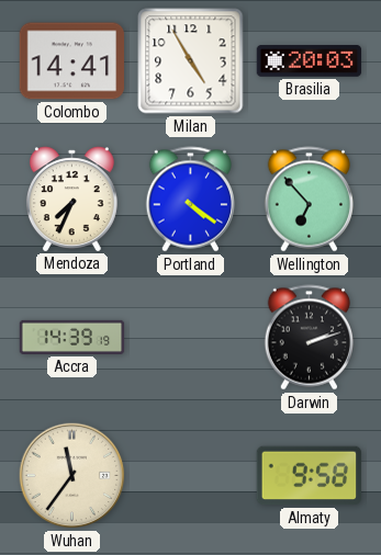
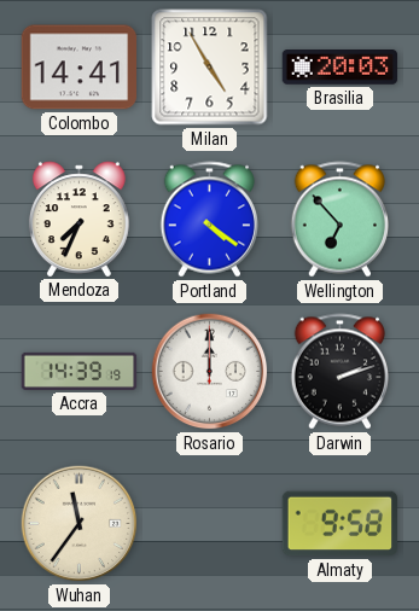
Rosario: none -> 12:00 (210, 372)
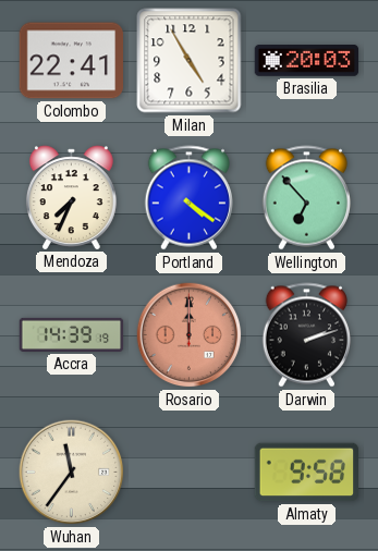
Colombo: 14:41 -> 22:41 (72, 61)
Rosario dial: white -> salmon (190, 335)
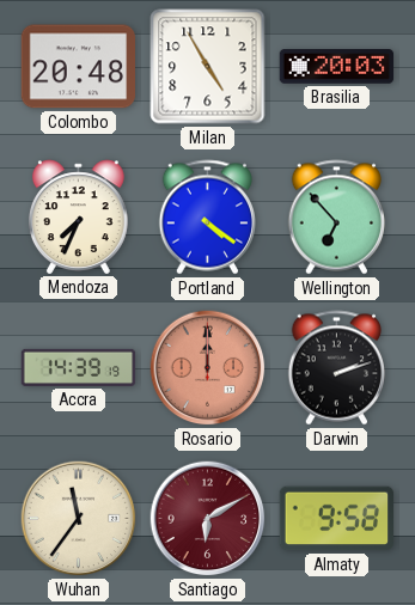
Colombo: 22:41 -> 20:48 (79, 67)
Santiago: none -> 6:10 (208, 519)
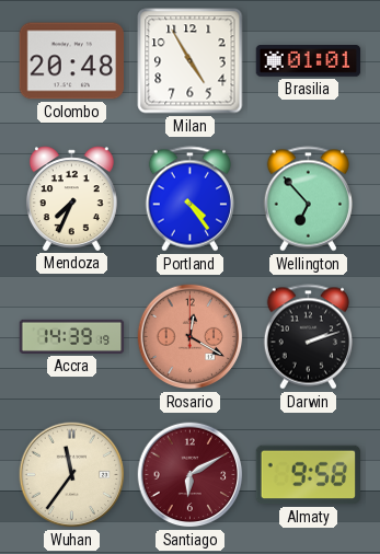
Brasilia: 20:03 -> 01:01 (309, 61)
Portland: 4:21 -> 4:24 (189, 199)
Rosario: 12:00 -> 12:20 (191, 337)
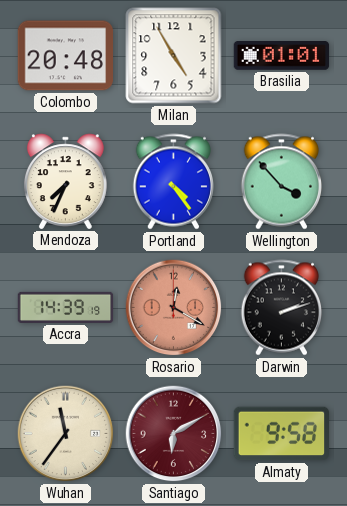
Wellington: 6:53 -> 3:53 (281, 182)
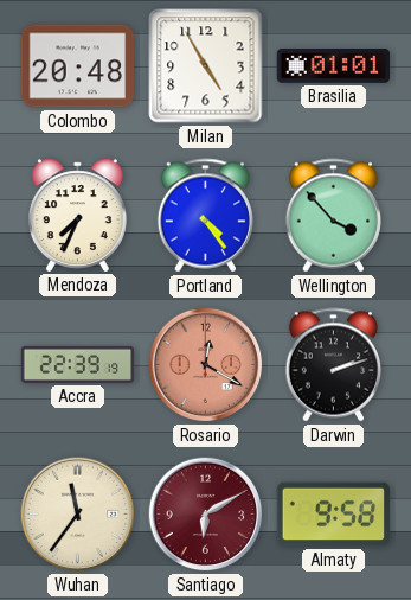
Accra: 14:39 -> 22:39 (78, 364)
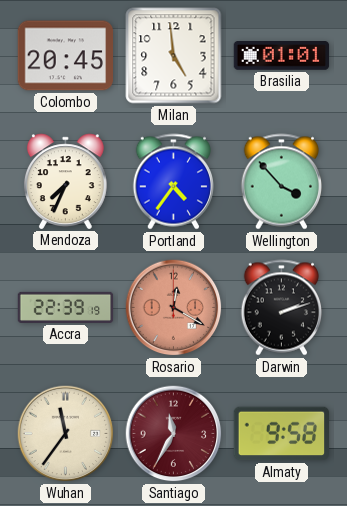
Colombo: 20:48 -> 20:45 (66, 56)
Milan: 4:55 -> 4:59 (174, 56)
Portland: 4:24 -> 4:36 (173, 182)
Santiago: 6:10 -> 11:35 (174, 434)
